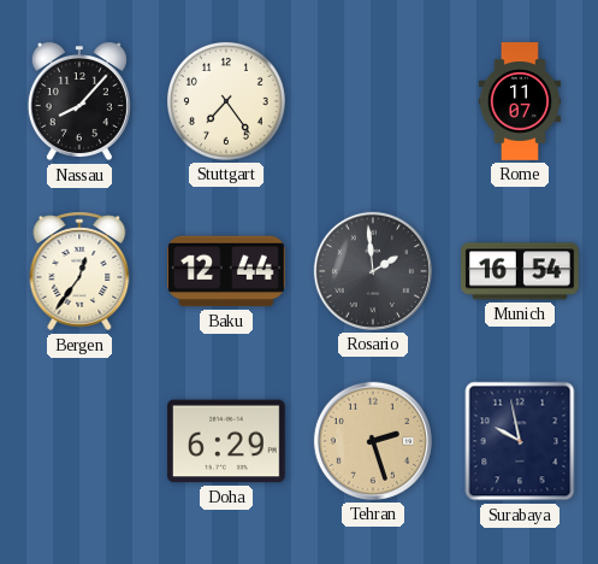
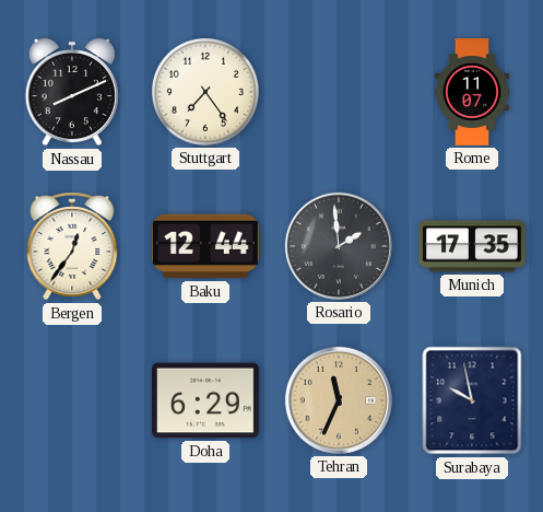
Nassau: 8:07 -> 8:11 (72, 92)
Munich: 16:54 -> 17:35 (473, 246)
Tehran: 2:27 -> 11:34 (339, 400)
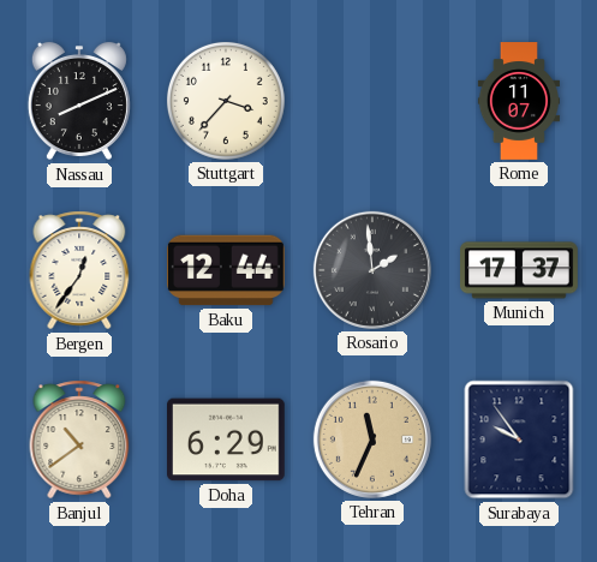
Stuttgart: 7:24 -> 3:37 (226, 101)
Munich: 17:35 -> 17:37 (520, 270)
Banjul: none -> 10:39 (79, 440)
Surabaya: 9:58 -> 9:54 (519, 440)
